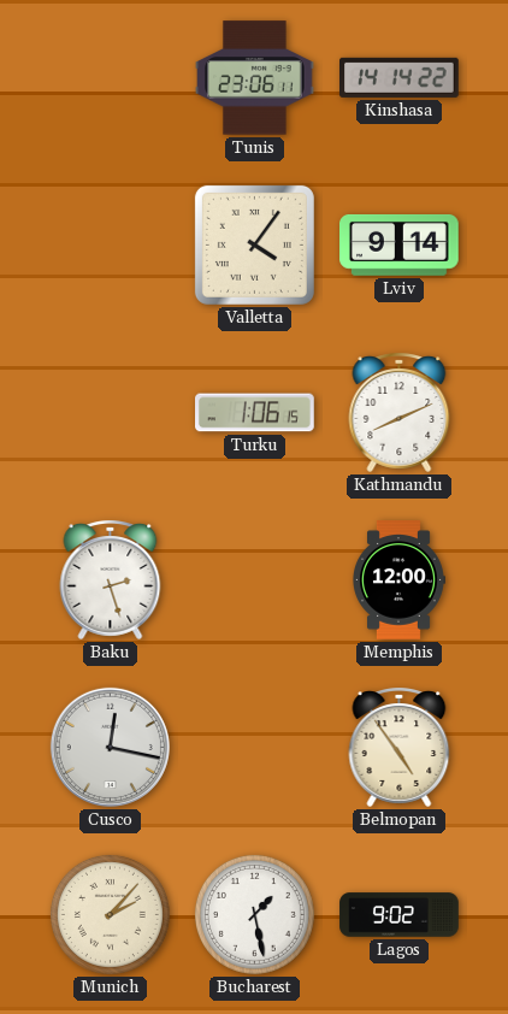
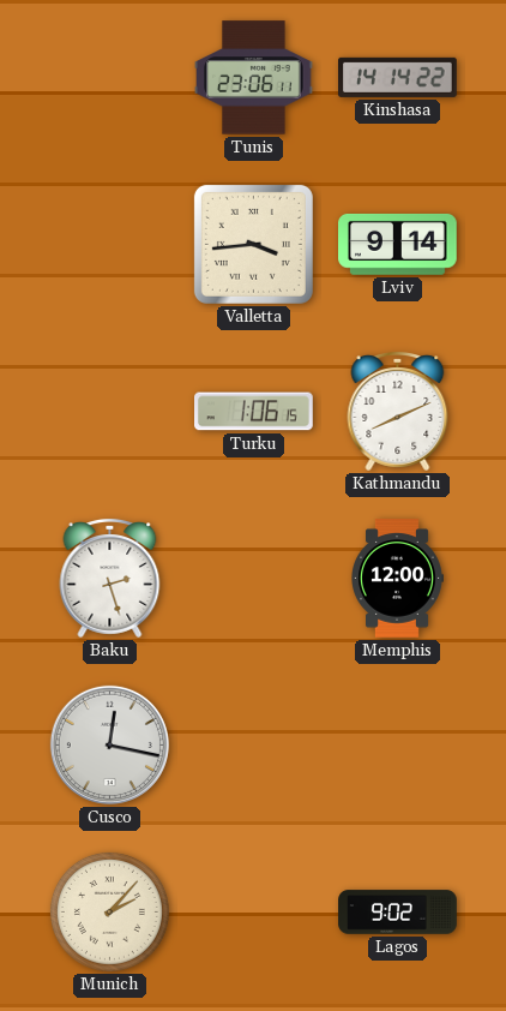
Valletta: 4:06 -> 3:44 (253, 244)
Belmopan: 4:54 -> none (400, 748)
Bucharest: 1:28 -> none (254, 914)
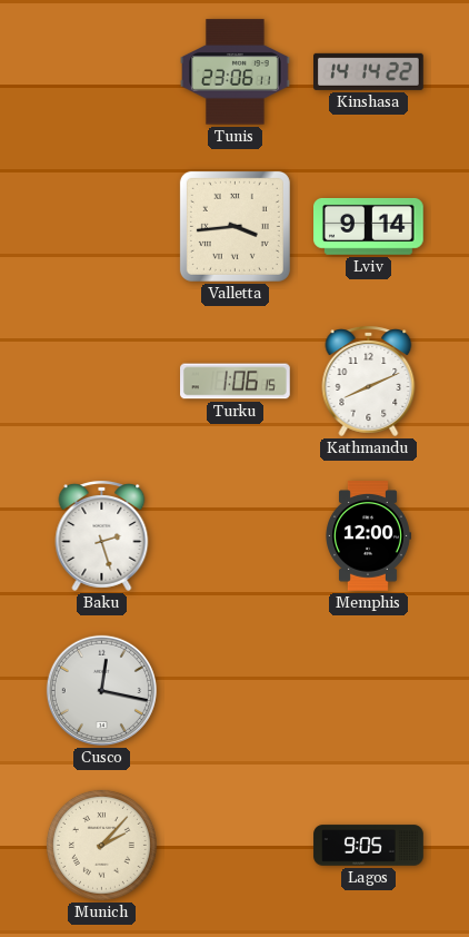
Lagos: 9:02 -> 9:05 (369, 846)
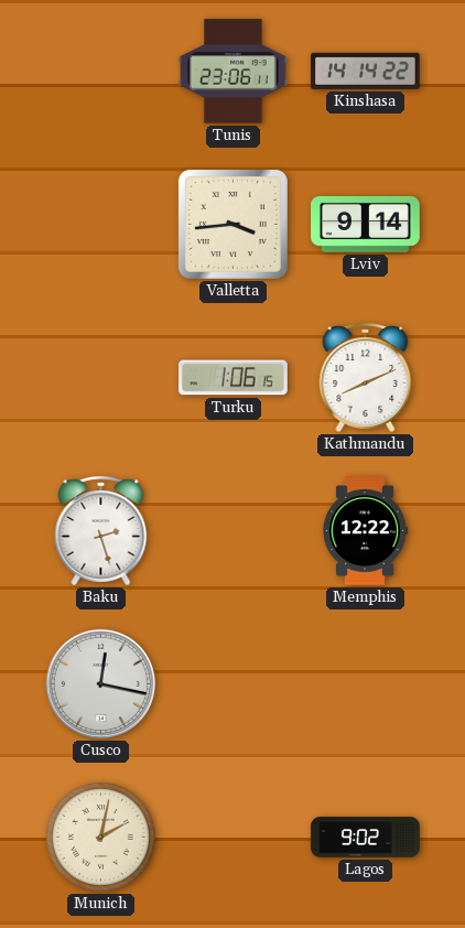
Memphis: 12:00 -> 12:22 (366, 531)
Munich: 2:07 -> 2:02 (100, 837)
Lagos: 9:05 -> 9:02 (366, 838)
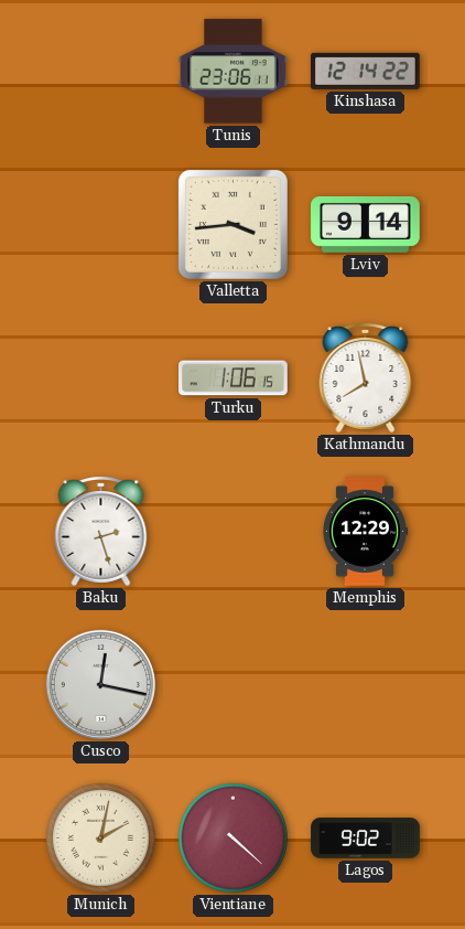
Kinshasa: 14:14 -> 12:14 (366, 71)
Kathmandu: 8:11 -> 7:58 (366, 378)
Memphis: 12:22 -> 12:29 (366, 532)
Vientiane: none -> 4:22 (233, 837)
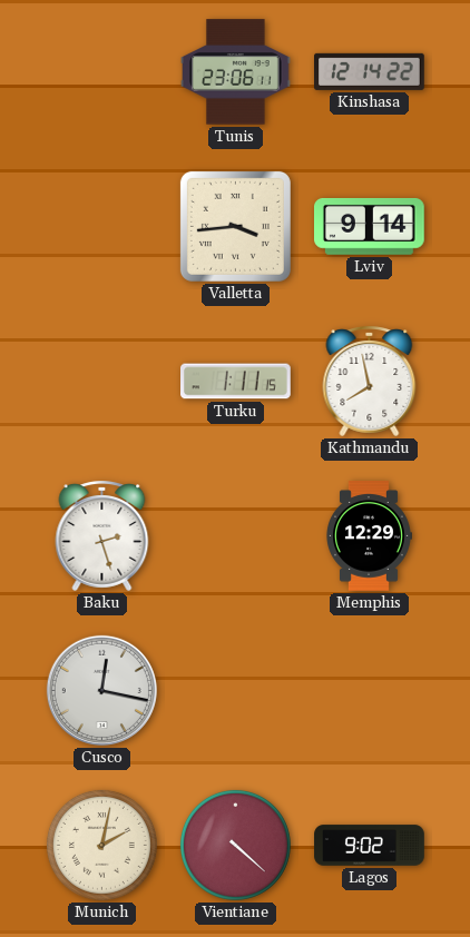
Turku: 1:06 -> 1:11 (236, 382)
